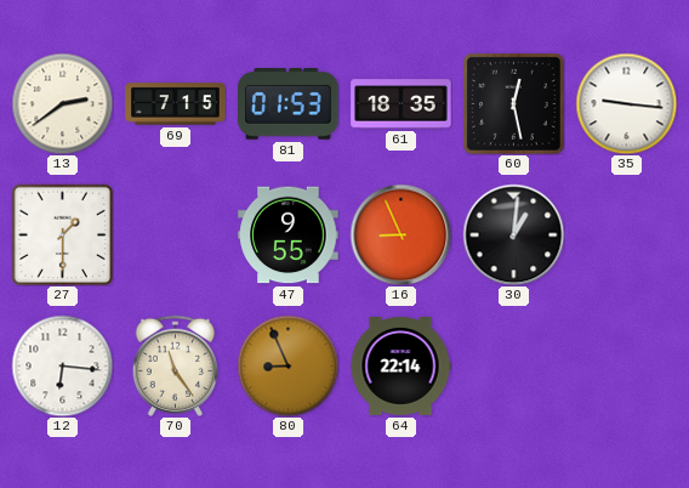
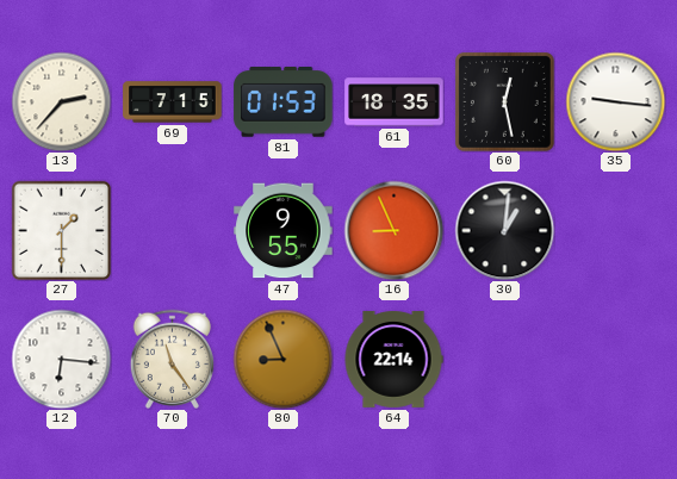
13: 2:39 -> 2:37 (61, 101)
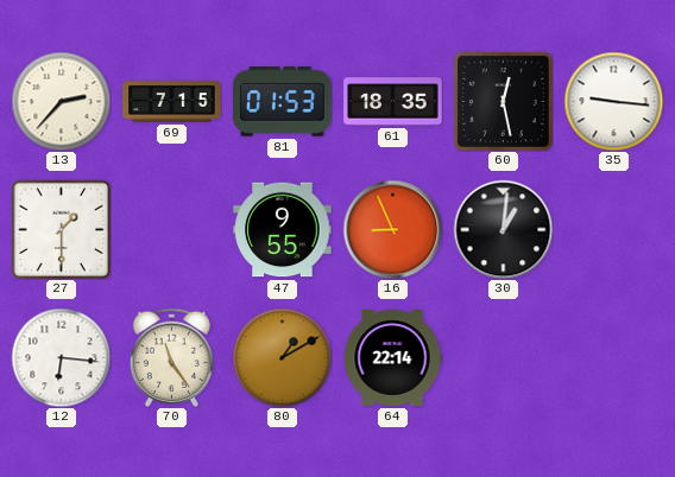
80: 8:56 -> 1:10 (282, 357)
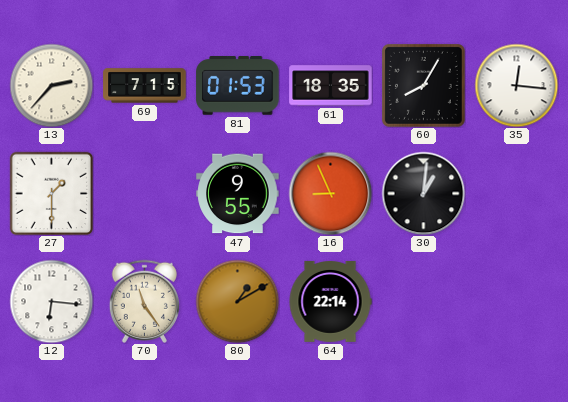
60: 12:28 -> 8:05 (423, 85)
35: 9:16 -> 12:16 (516, 85)
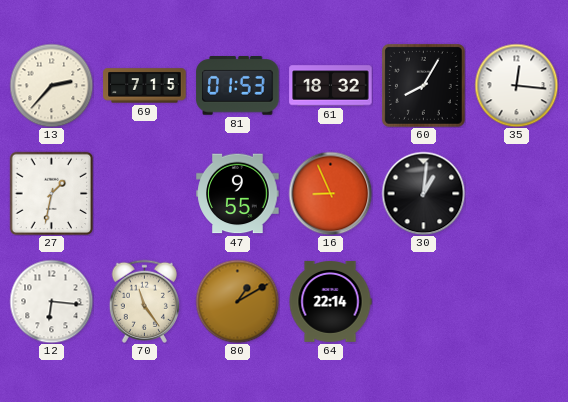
61: 18:35 -> 18:32 (331, 86)
27: 1:30 -> 1:32 (51, 193)
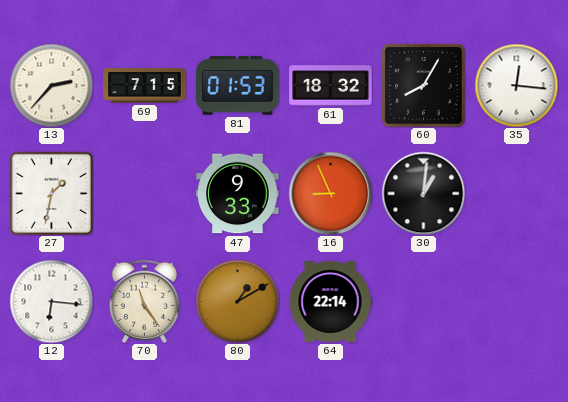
47: 9:55 -> 9:33 (238, 194)
